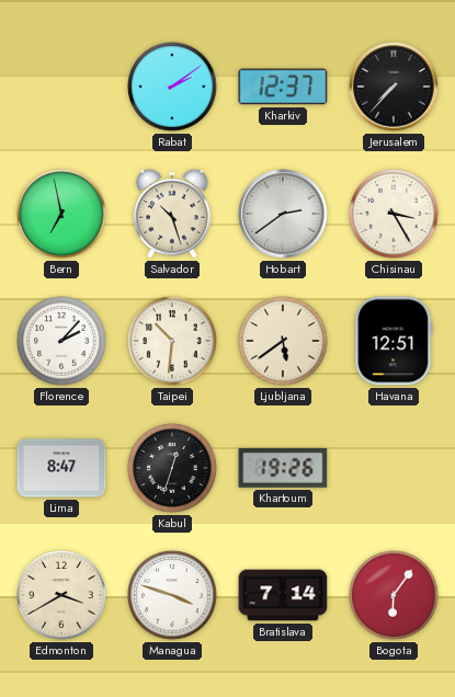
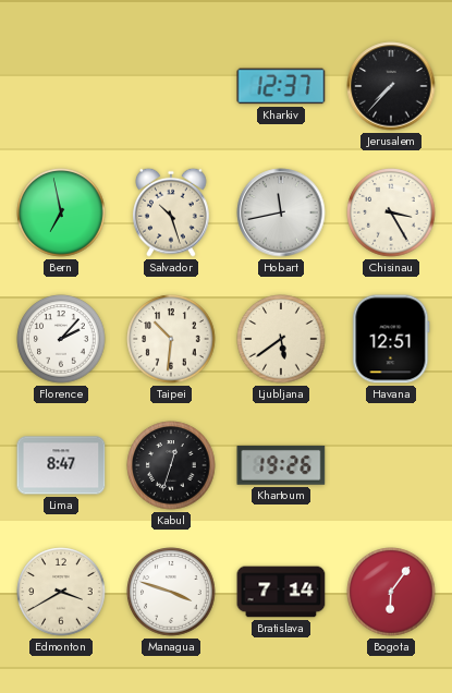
Rabat: 2:09 -> none (172, 87)
Hobart: 2:39 -> 11:43 (281, 212)
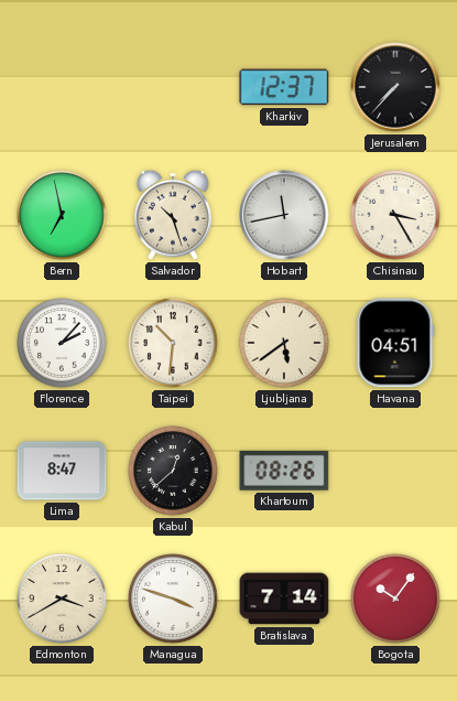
Havana: 12:51 -> 04:51 (395, 343)
Kabul: 12:33 -> 12:38 (173, 471)
Khartoum: 19:26 -> 08:26 (284, 471)
Bogota: 6:06 -> 10:06 (395, 598)
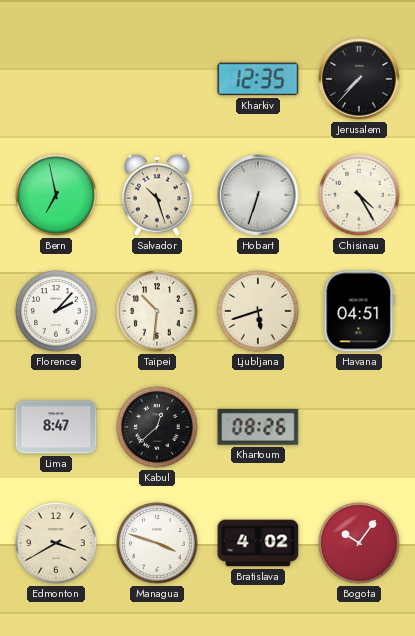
Kharkiv: 12:37 -> 12:35 (258, 79)
Hobart: 11:43 -> 6:33 (258, 195)
Chisinau: 3:25 -> 4:25 (359, 195)
Ljubljana: 5:39 -> 5:42 (258, 311)
Bratislava: 7:14 -> 4:02 (258, 543)
